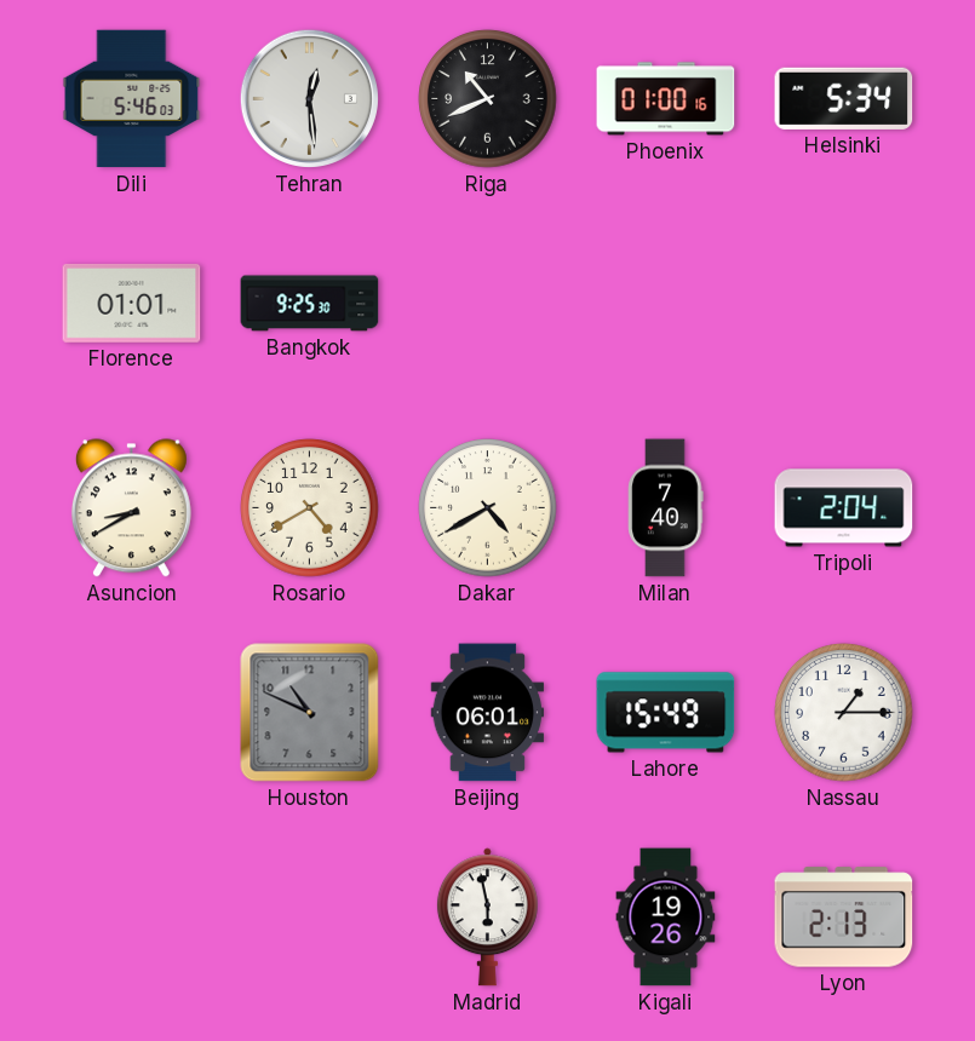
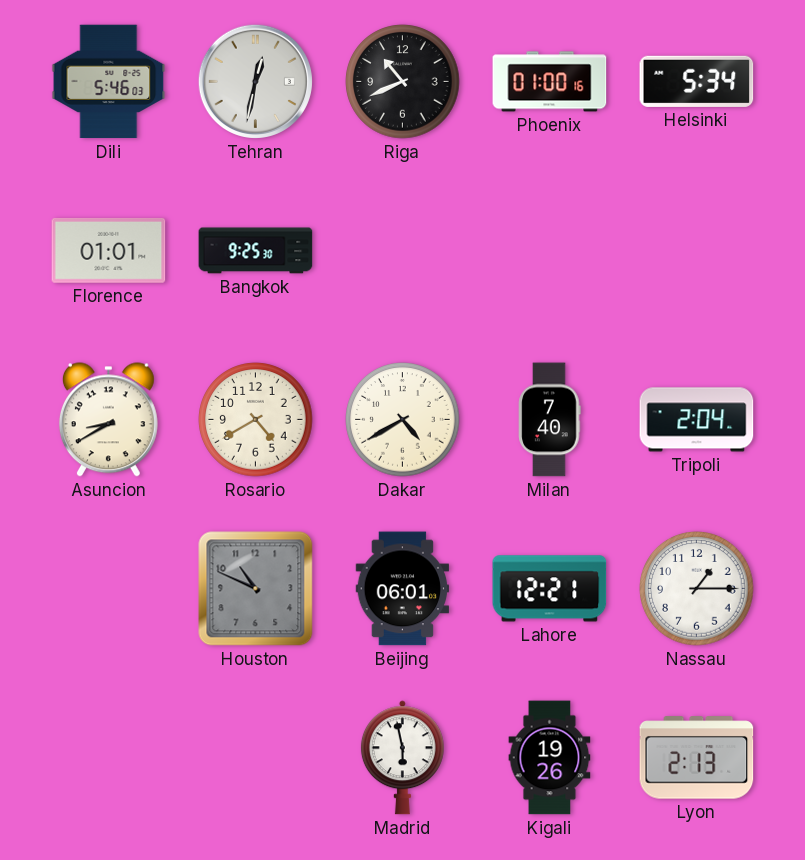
Tehran: 12:29 -> 12:32 (255, 81)
Lahore: 15:49 -> 12:21 (550, 589)
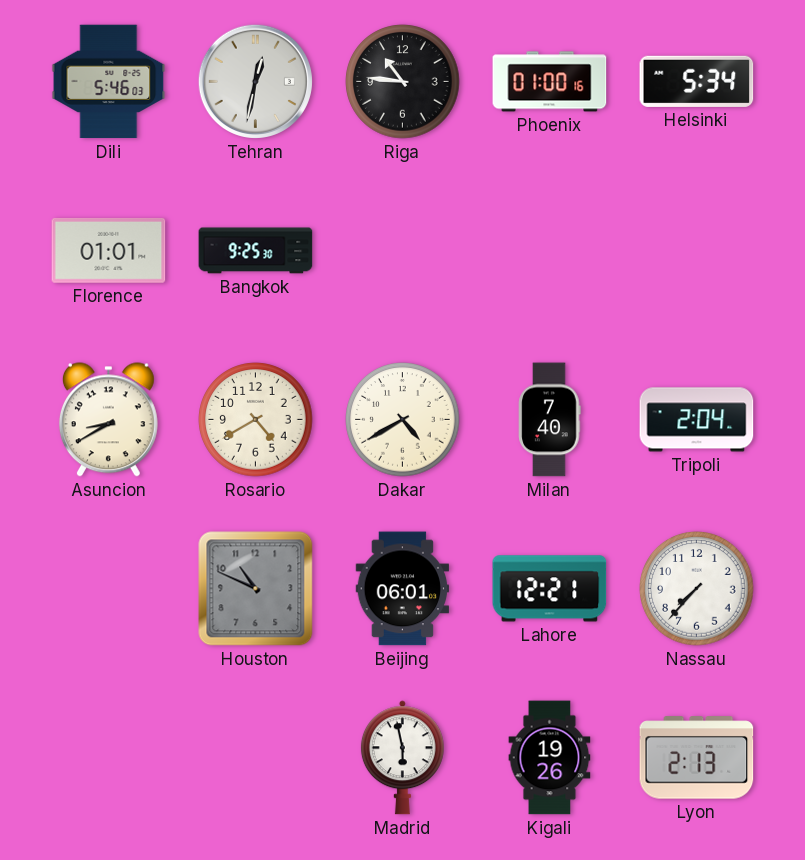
Riga: 10:41 -> 10:46 (403, 82)
Nassau: 1:15 -> 7:37 (697, 589)
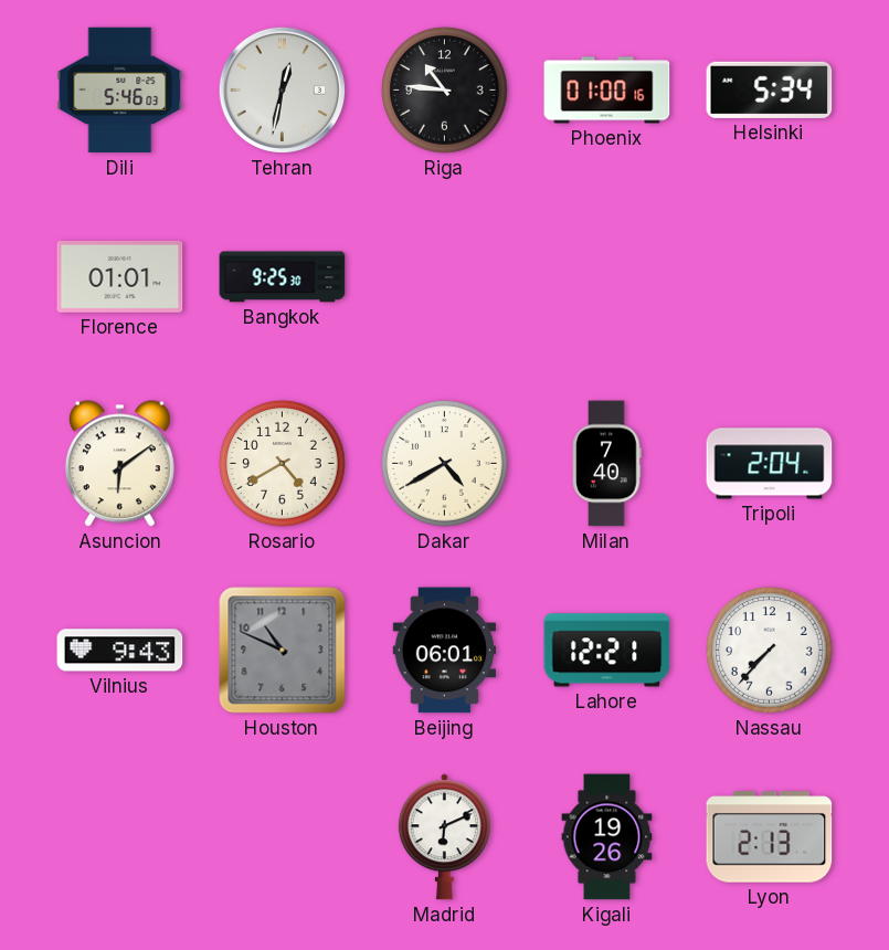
Asuncion: 8:40 -> 6:09 (119, 464)
Vilnius: none -> 9:43 (120, 651)
Madrid: 5:58 -> 6:11 (444, 837)
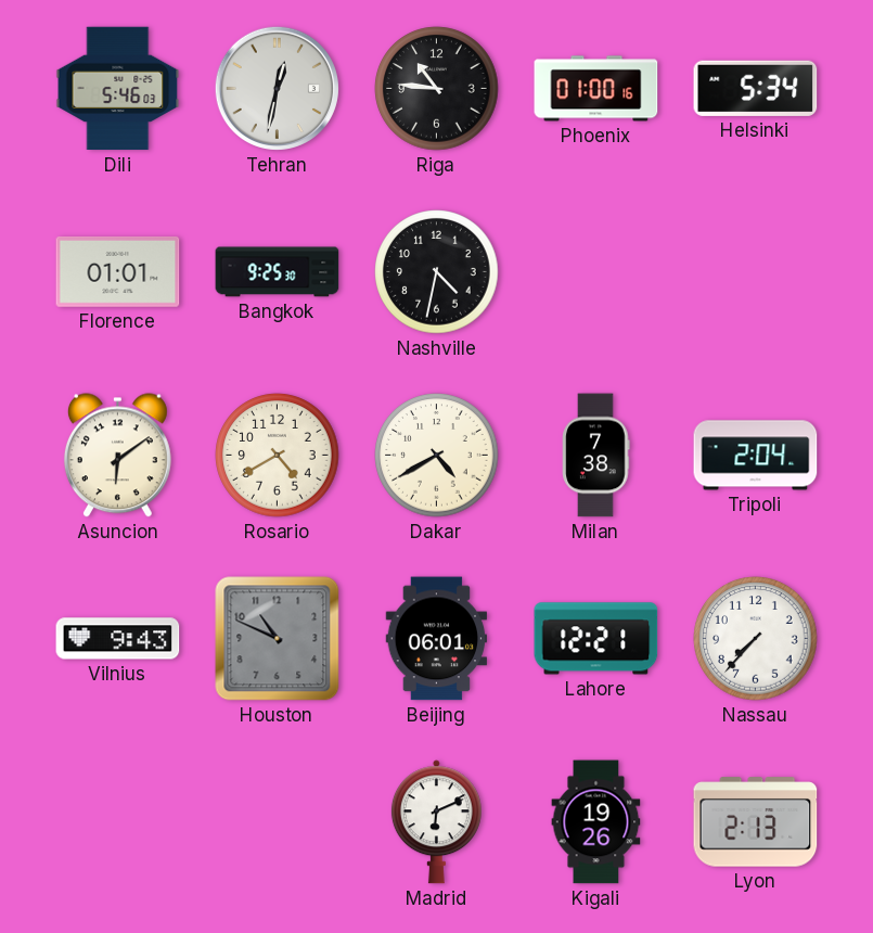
Nashville: none -> 4:32 (437, 272)
Milan: 7:40 -> 7:38 (596, 456)
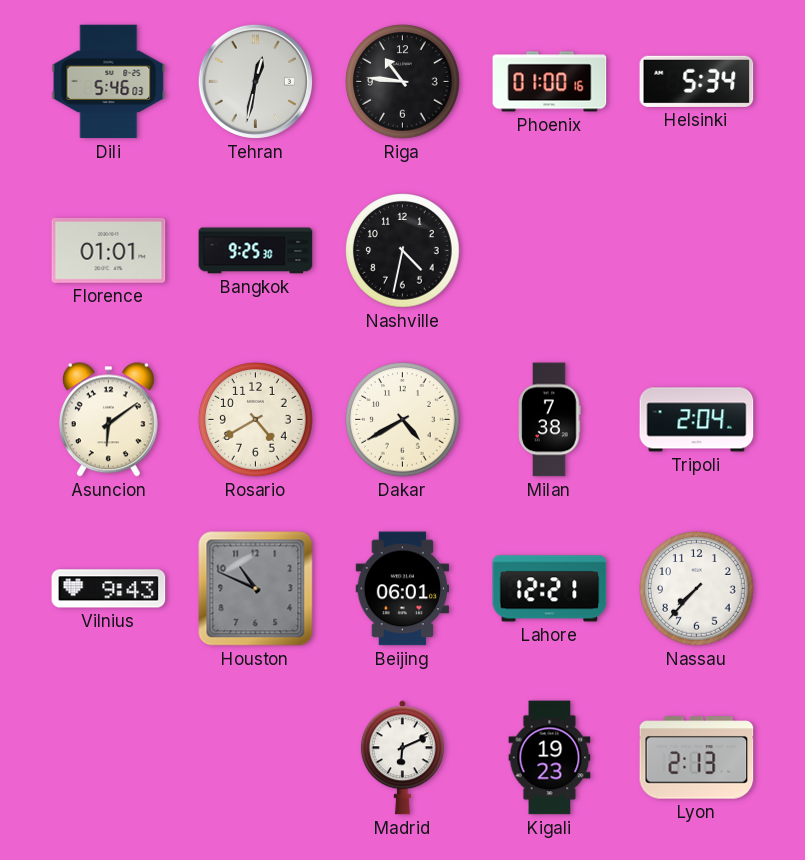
Kigali: 19:26 -> 19:23 (550, 758)
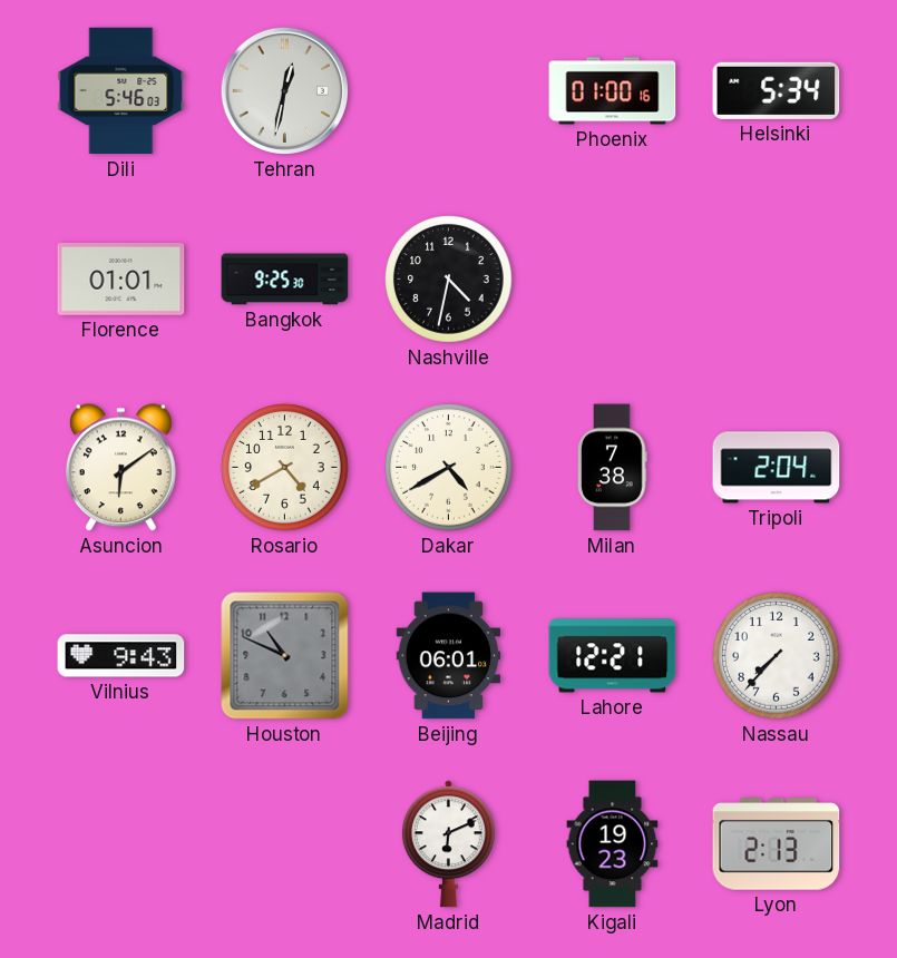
Riga: 10:46 -> none (403, 82)
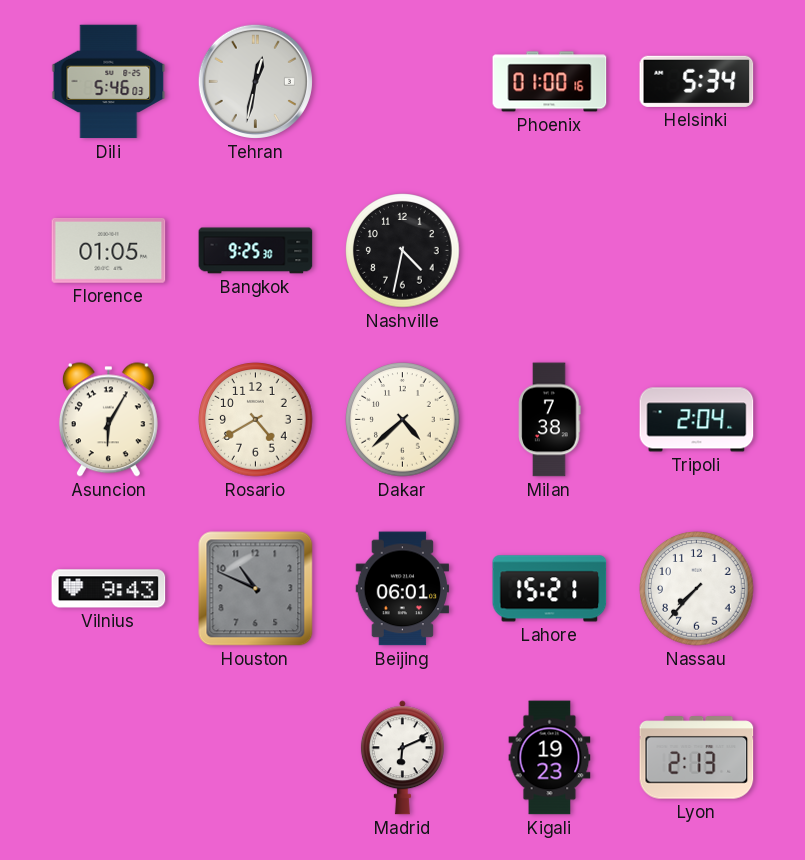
Florence: 01:01 -> 01:05 (109, 250)
Asuncion: 6:09 -> 6:05 (108, 420)
Dakar: 4:40 -> 4:38 (403, 420)
Lahore: 12:21 -> 15:21 (550, 589)
